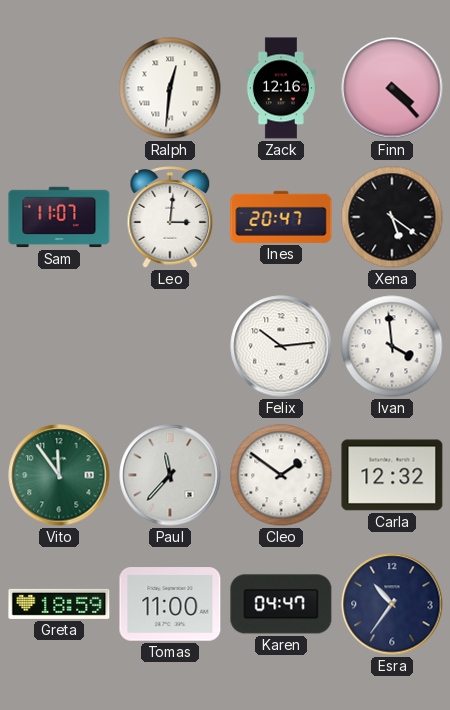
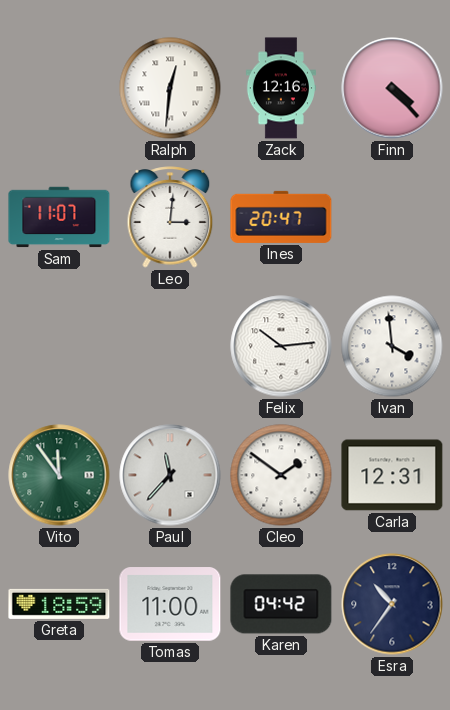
Xena: 5:21 -> none (392, 217)
Carla: 12:32 -> 12:31 (392, 475)
Karen: 04:47 -> 04:42 (281, 604)
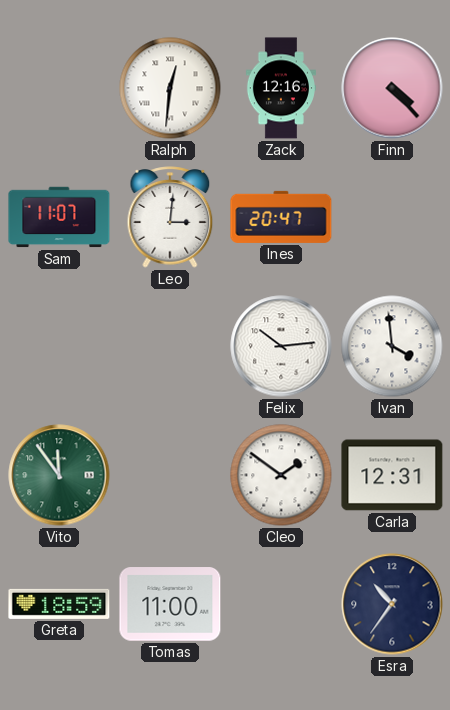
Paul: 11:37 -> none (170, 475)
Karen: 04:42 -> none (281, 604)
